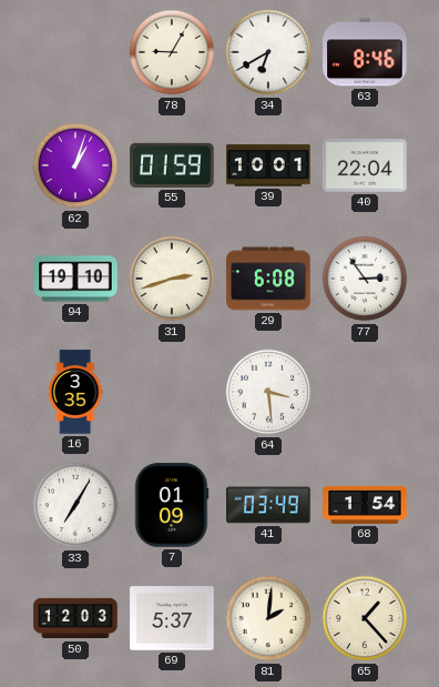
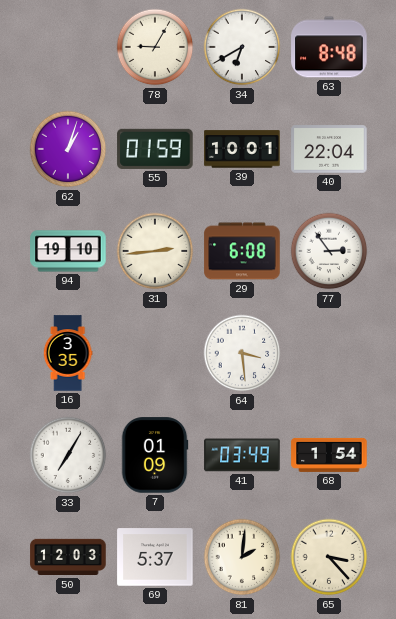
63: 8:46 -> 8:48 (329, 47)
31: 2:42 -> 2:44 (155, 251)
65: 1:23 -> 3:23 (329, 557)
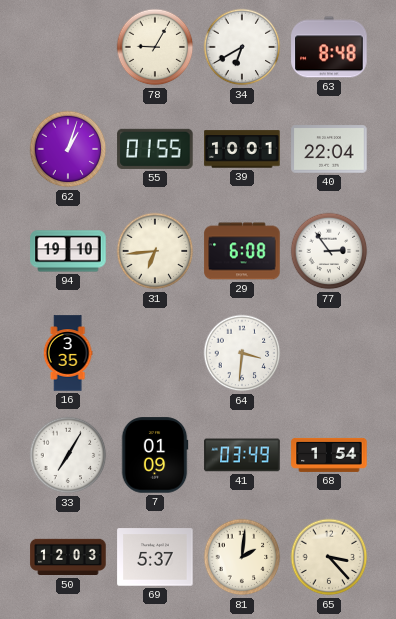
55: 01:59 -> 01:55 (155, 149)
31: 2:44 -> 6:44 (155, 251)
64: 3:29 -> 3:31 (242, 353)
